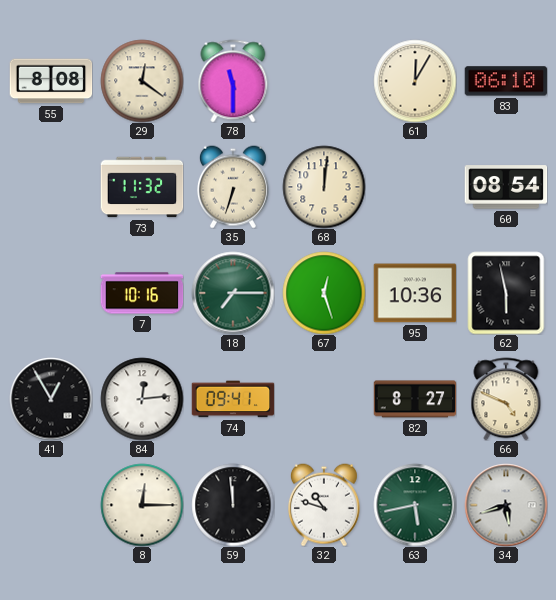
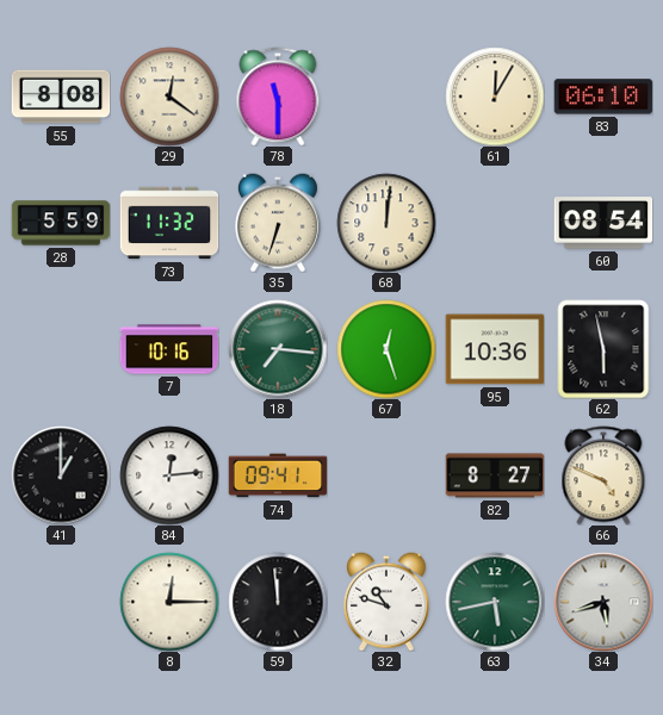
28: none -> 5:59 (61, 223)
18: 7:15 -> 7:16 (278, 349)
41: 12:55 -> 1:00 (61, 475)
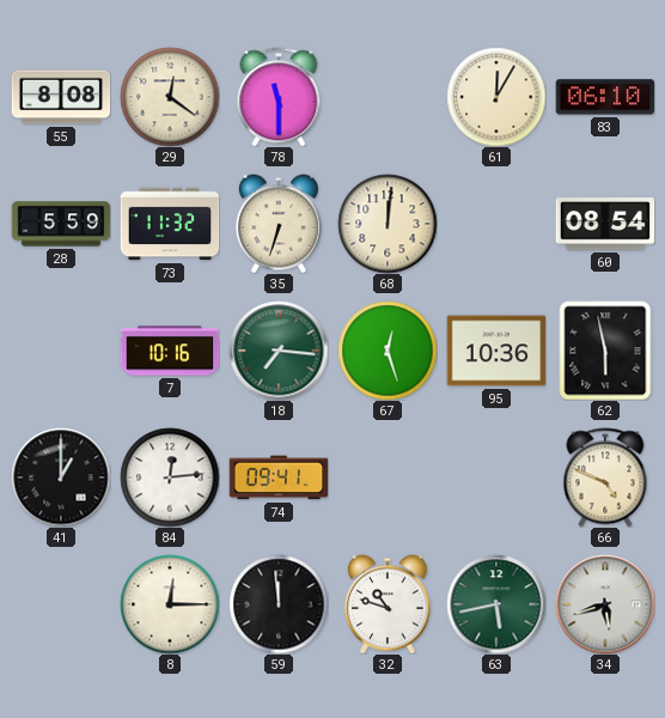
82: 8:27 -> none (495, 475)
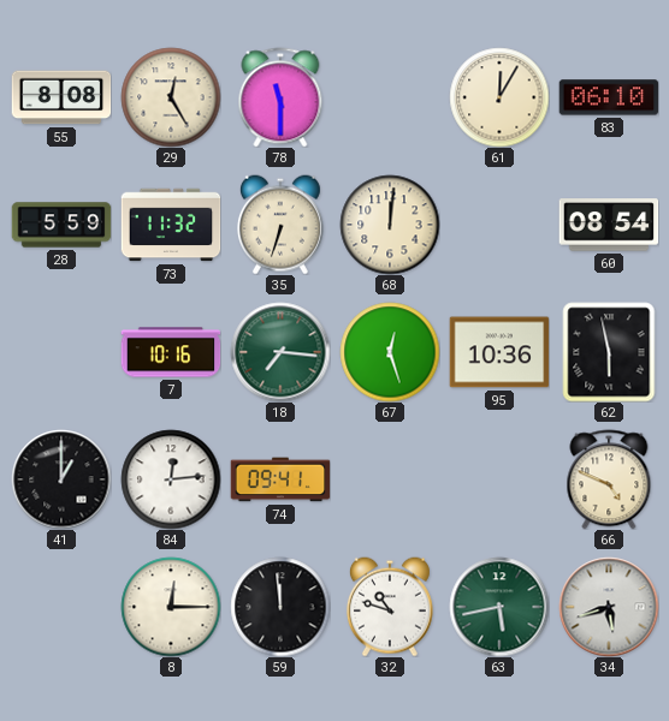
29: 12:21 -> 12:25 (171, 97)
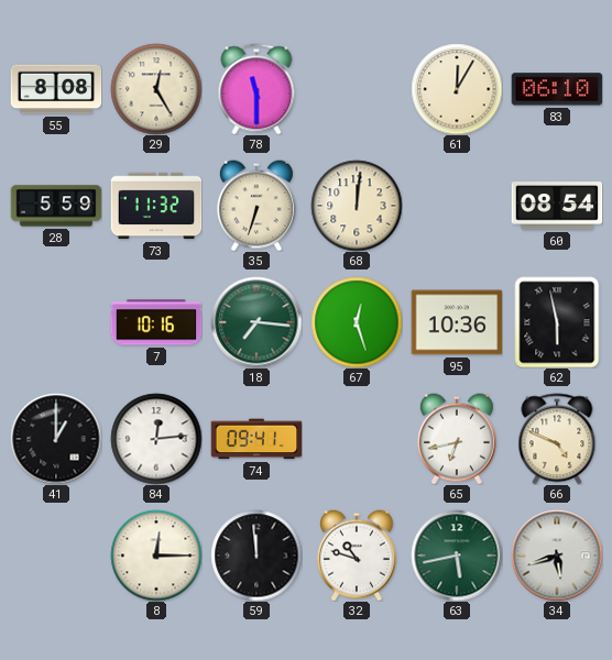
65: none -> 6:43 (457, 439)
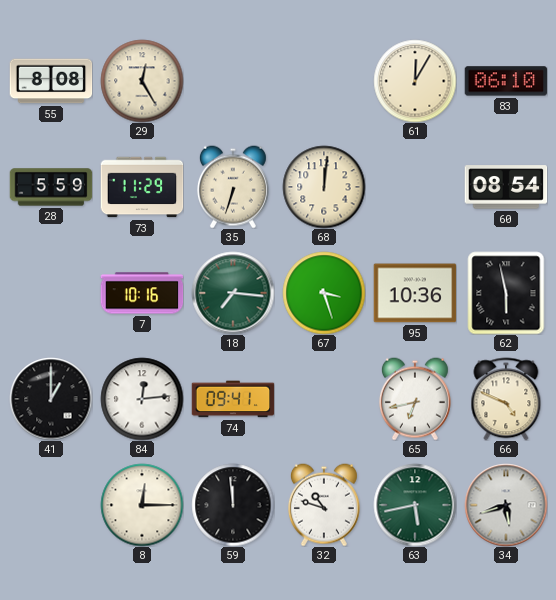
78: 11:30 -> none (256, 89)
73: 11:32 -> 11:29 (142, 187)
67: 12:27 -> 3:27 (324, 293)
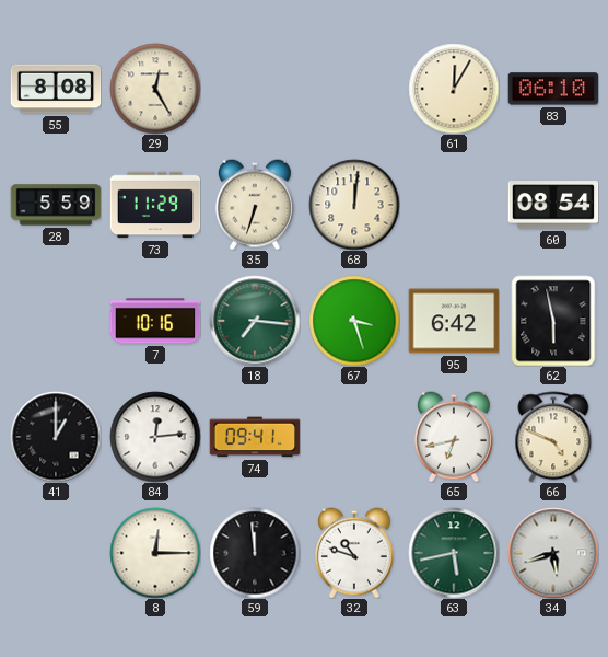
95: 10:36 -> 6:42 (454, 321)
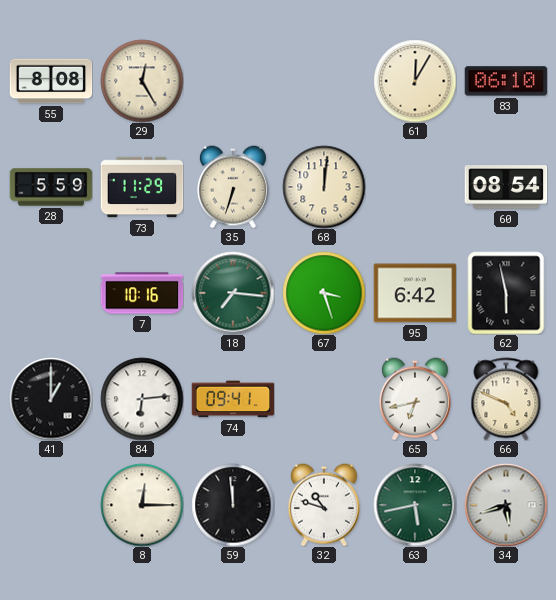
84: 12:14 -> 6:14 (142, 399)
